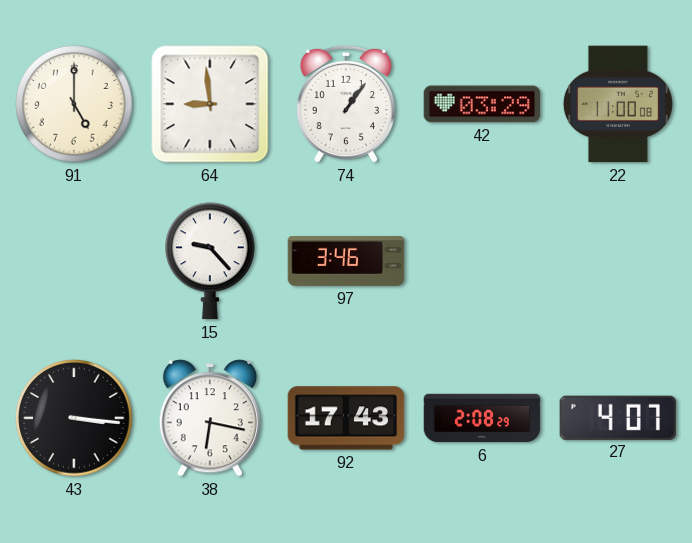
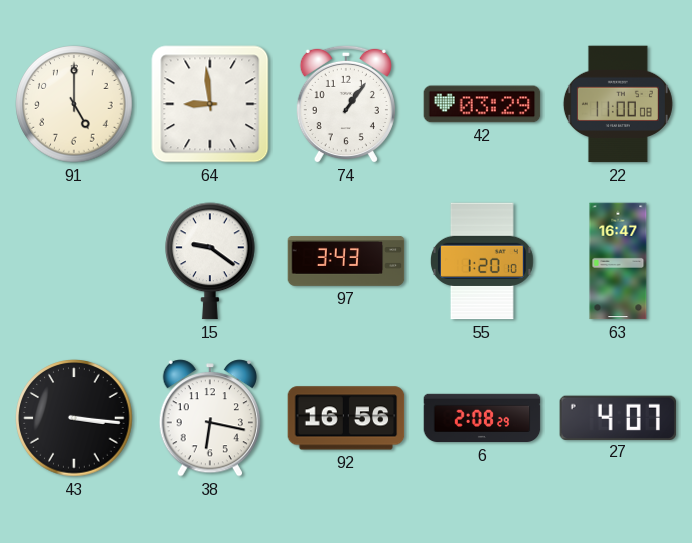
15: 9:23 -> 9:21 (211, 261)
97: 3:46 -> 3:43 (346, 262)
55: none -> 1:20 (482, 261)
63: none -> 16:47 (618, 261)
92: 17:43 -> 16:56 (346, 418)
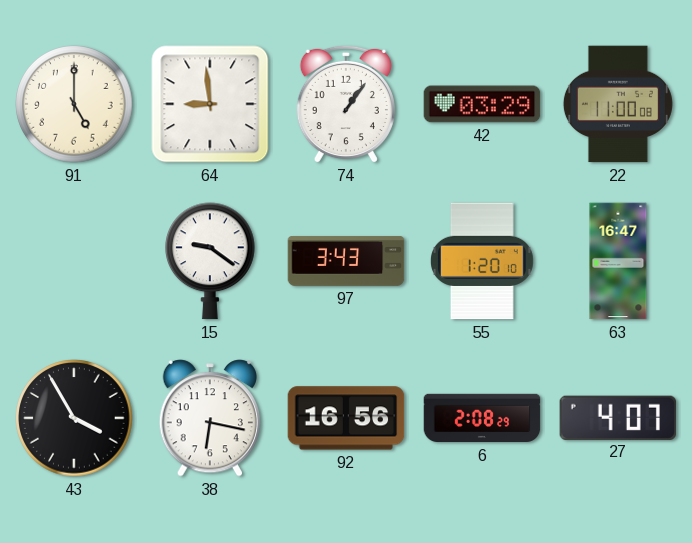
43: 3:16 -> 3:55 (74, 418)
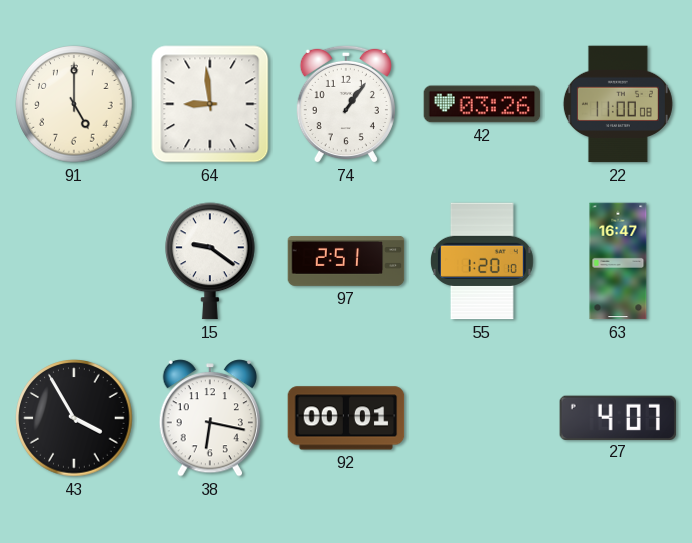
42: 03:29 -> 03:26 (482, 104)
97: 3:43 -> 2:51 (346, 262)
92: 16:56 -> 00:01 (346, 418)
6: 2:08 -> none (482, 418)
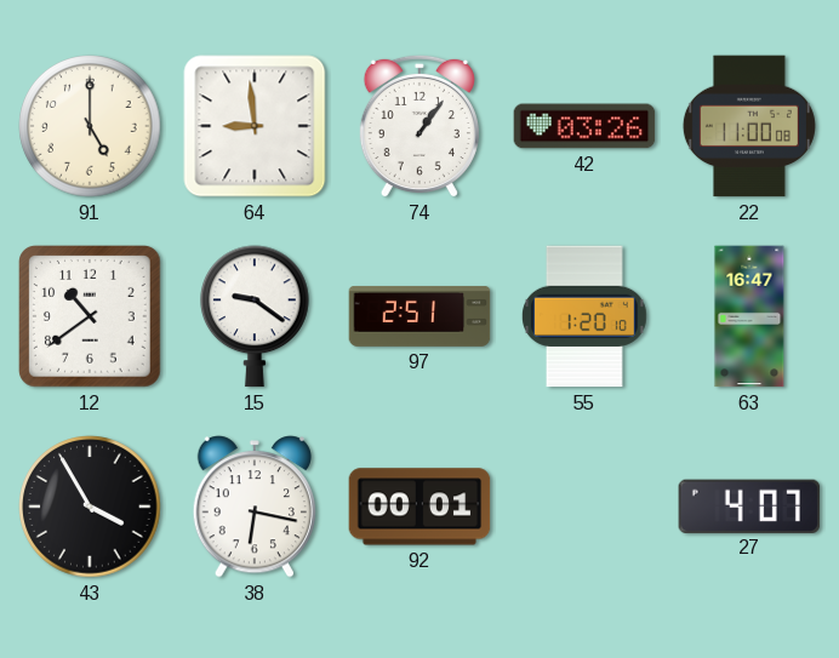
12: none -> 10:39 (91, 317)
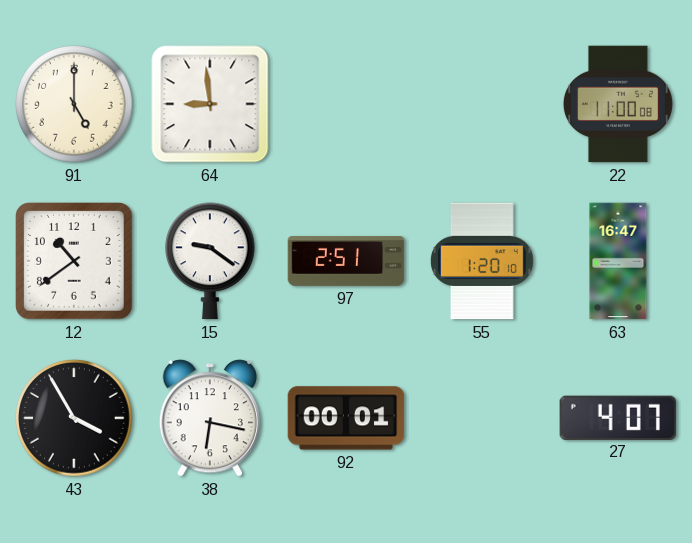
74: 1:06 -> none (419, 126)
42: 03:26 -> none (584, 126)
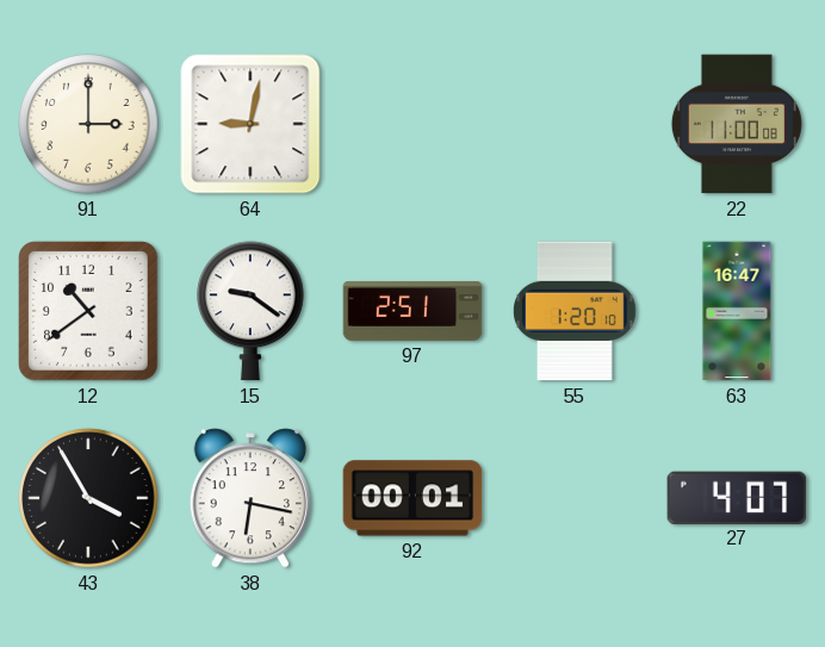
91: 5:00 -> 3:00 (88, 124)
64: 8:59 -> 9:02 (250, 124)
